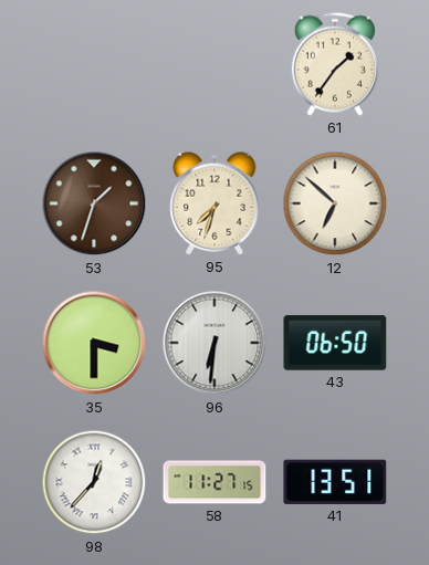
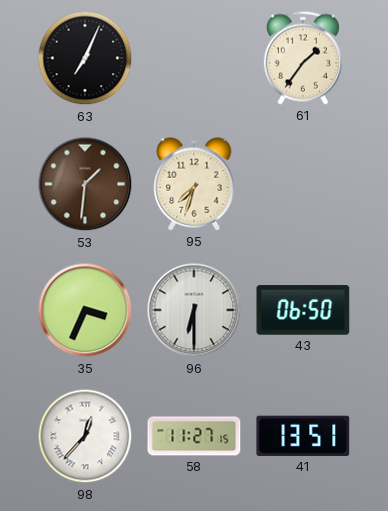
63: none -> 7:04 (85, 58)
53: 1:33 -> 1:31 (85, 184)
12: 6:52 -> none (335, 203)
35: 3:30 -> 3:34 (85, 310)
96: 6:31 -> 6:30 (194, 310)
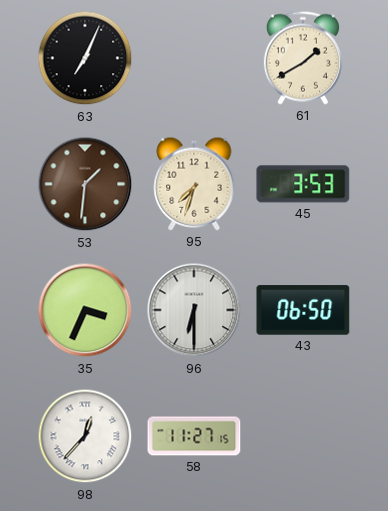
61: 1:36 -> 1:40 (303, 58)
45: none -> 3:53 (303, 184)
41: 13:51 -> none (303, 436)
